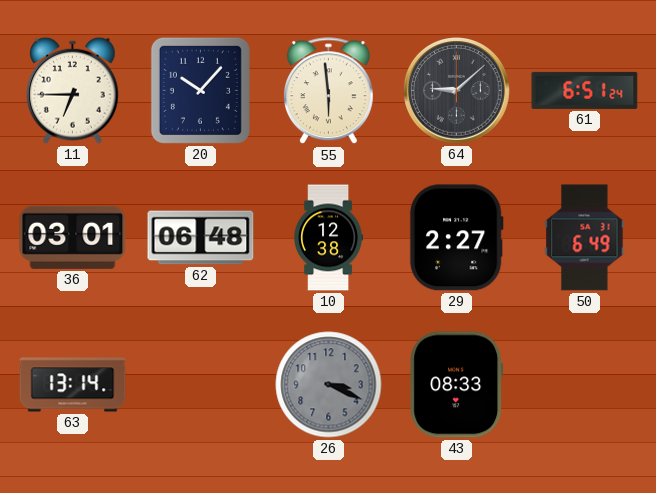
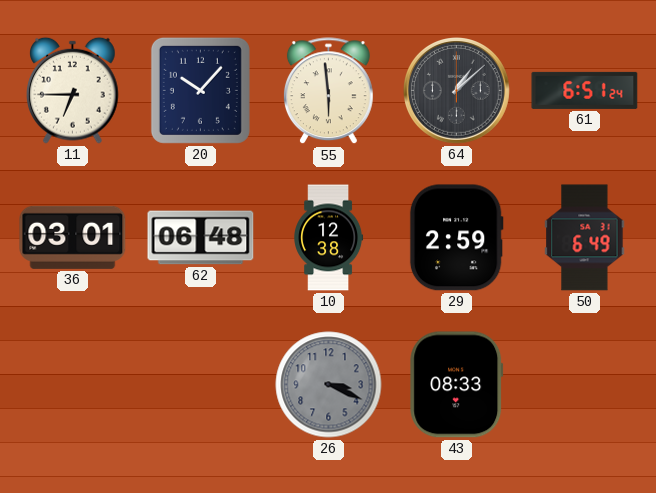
64: 9:08 -> 1:08 (457, 91)
29: 2:27 -> 2:59 (456, 238)
63: 13:14 -> none (73, 385)
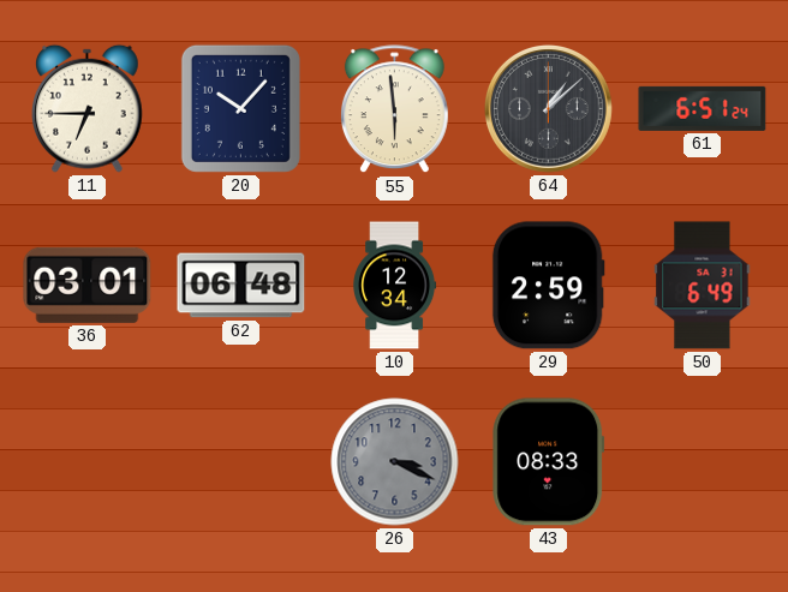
10: 12:38 -> 12:34 (395, 286)
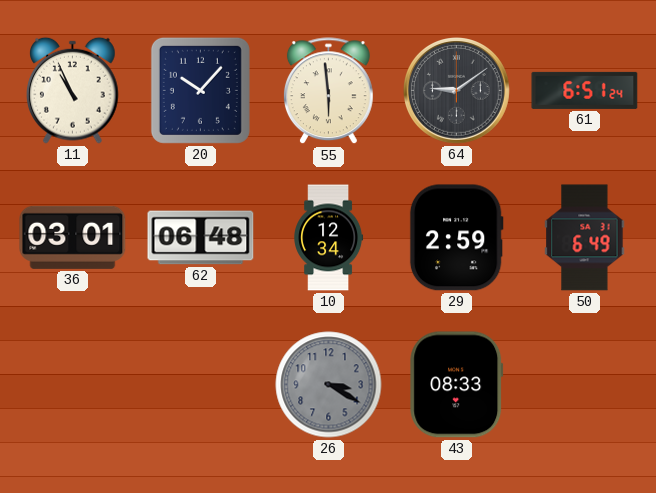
11: 6:45 -> 10:56 (73, 90)
64: 1:08 -> 9:09 (457, 91)
26: 3:19 -> 3:20 (329, 385)
